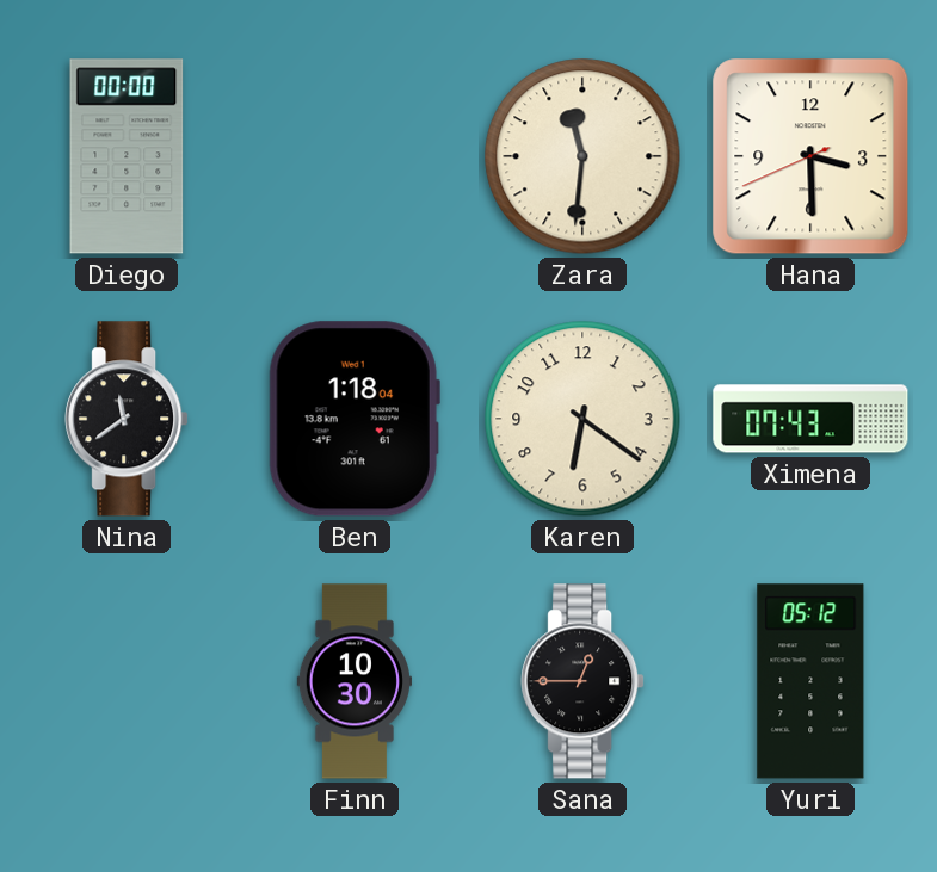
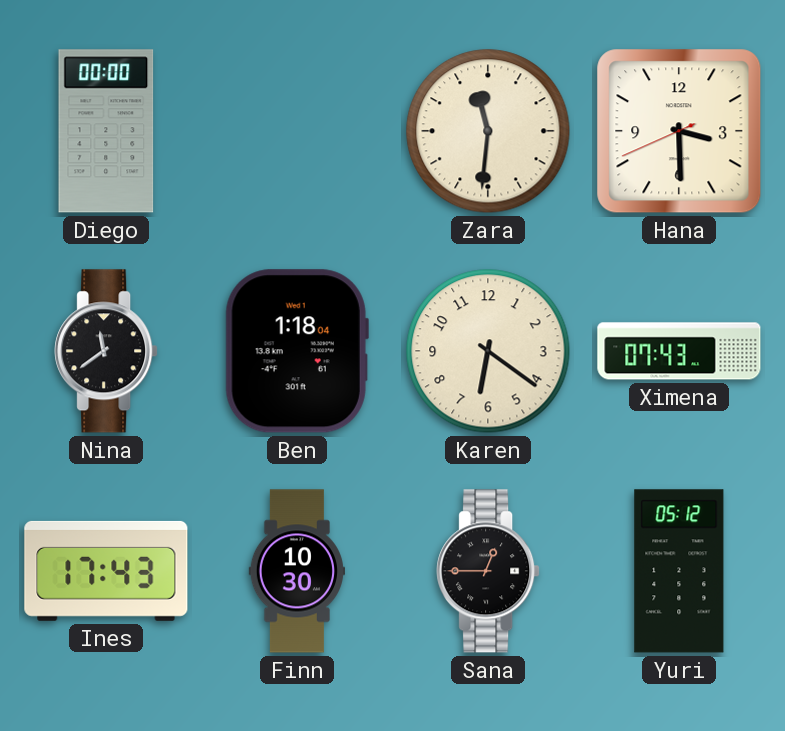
Ines: none -> 17:43 (106, 571)
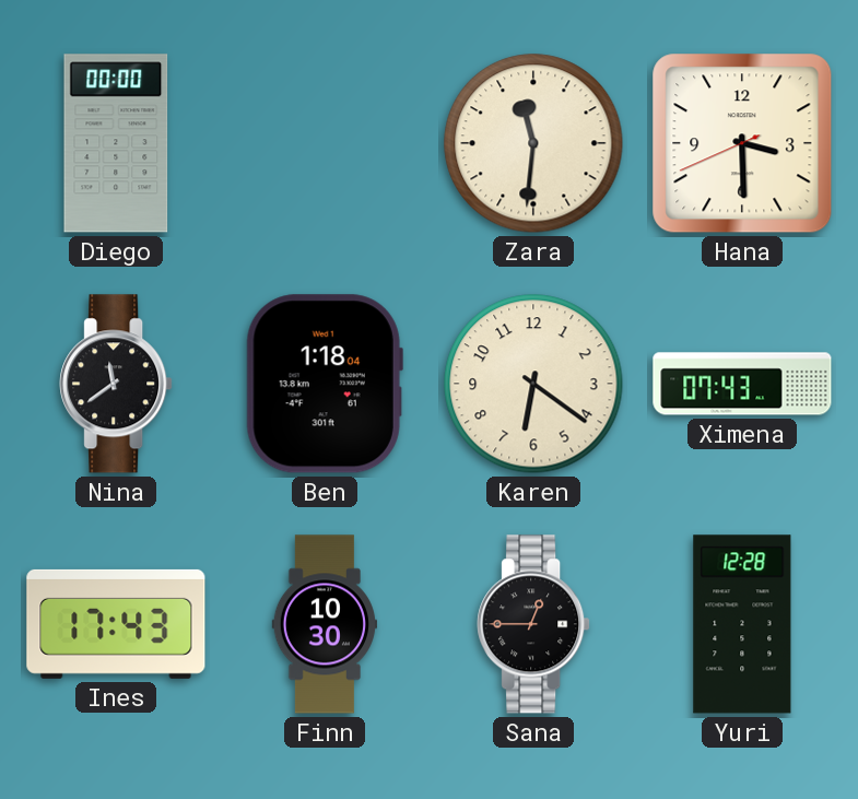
Yuri: 05:12 -> 12:28 (742, 624)
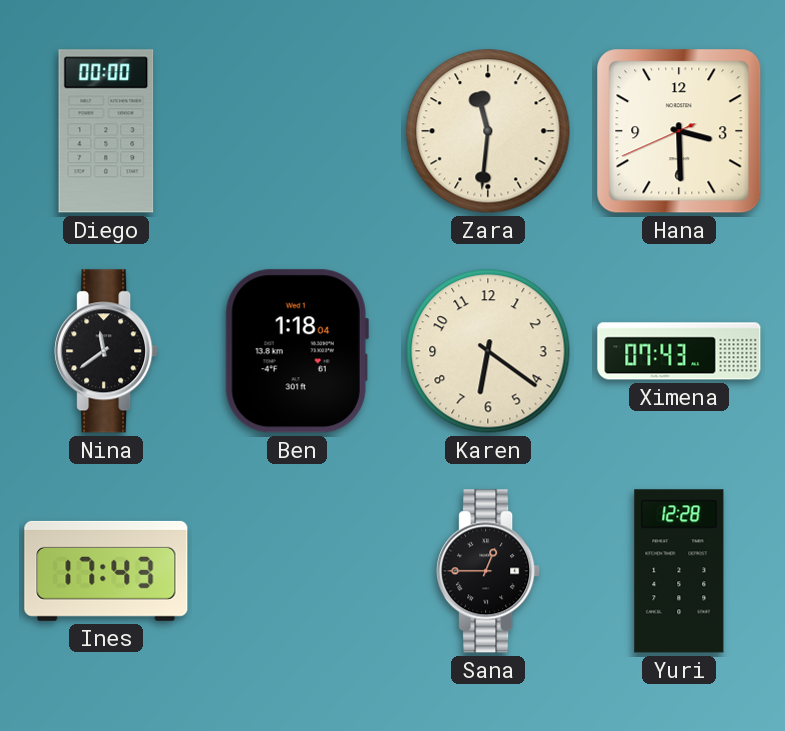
Finn: 10:30 -> none (324, 624)
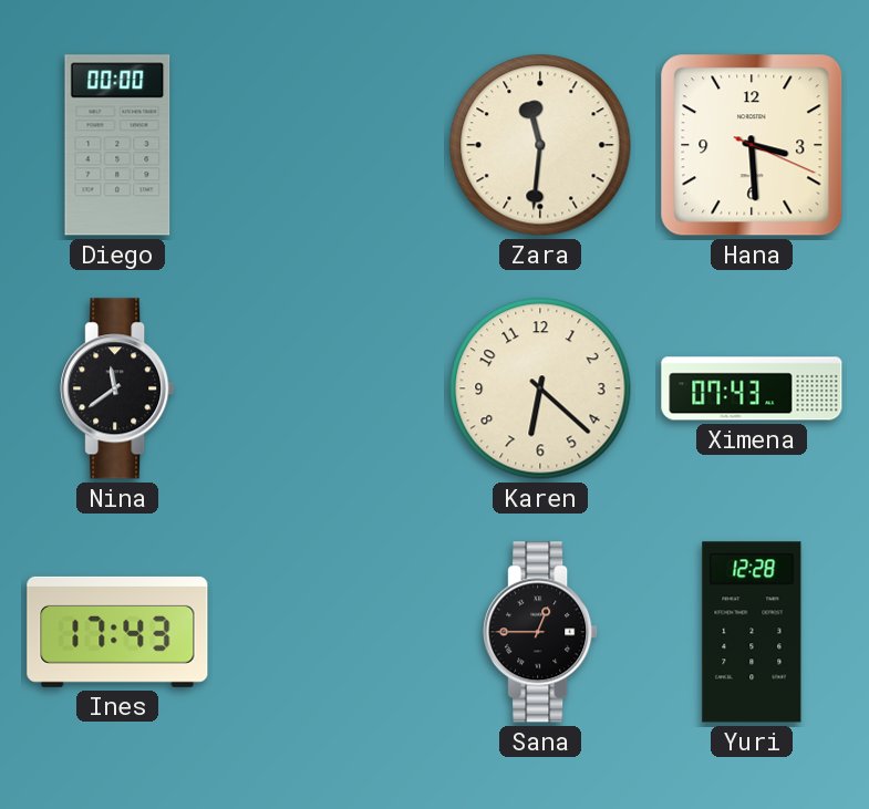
Hana: 3:29:41 -> 3:29:19 (752, 145)
Ben: 1:18 -> none (297, 351)
Karen: 6:21 -> 6:22 (540, 388)
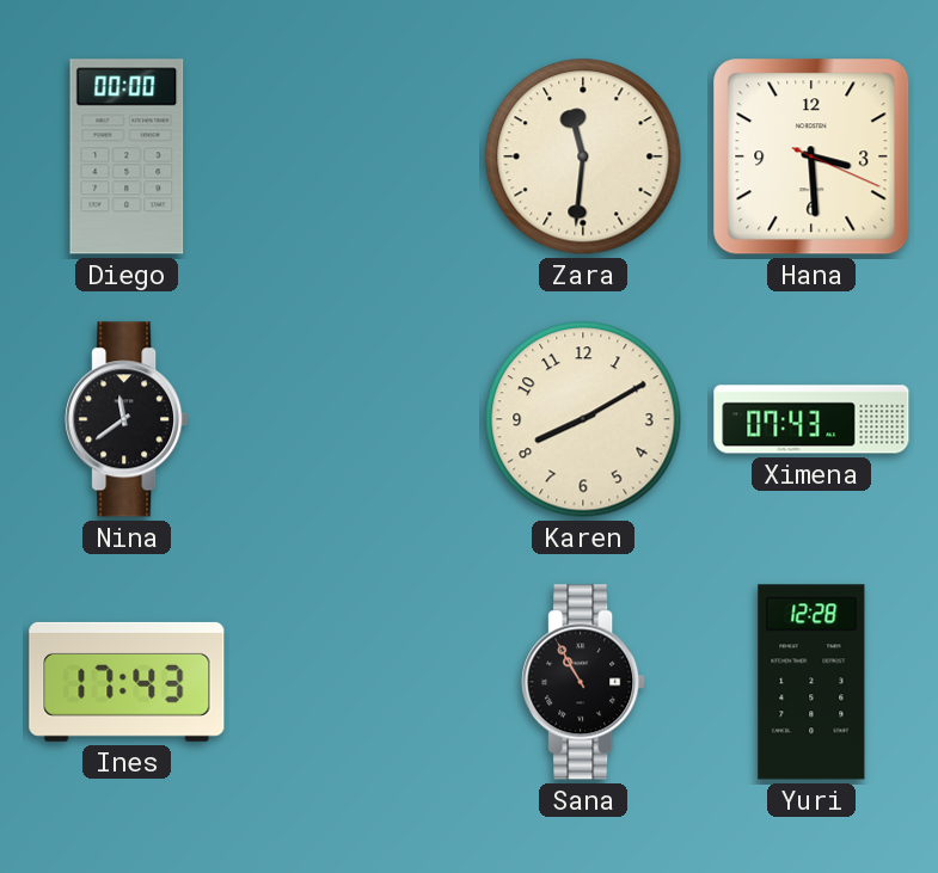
Karen: 6:22 -> 8:10 (583, 419)
Sana: 12:45 -> 10:55 (583, 682)
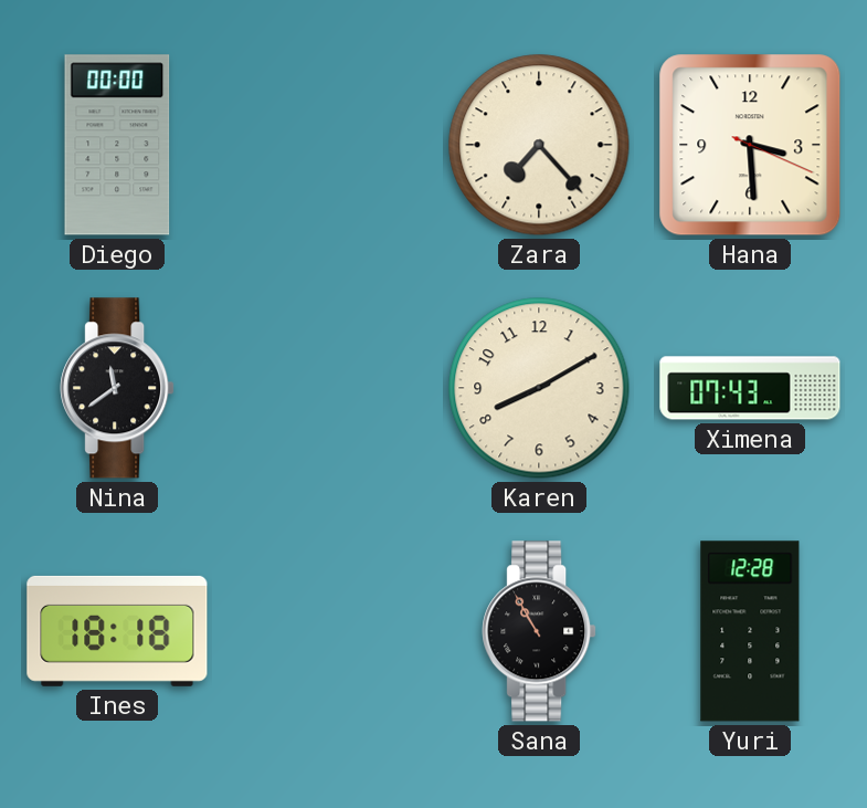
Zara: 11:31 -> 7:23 (539, 145)
Ines: 17:43 -> 18:18 (117, 631)
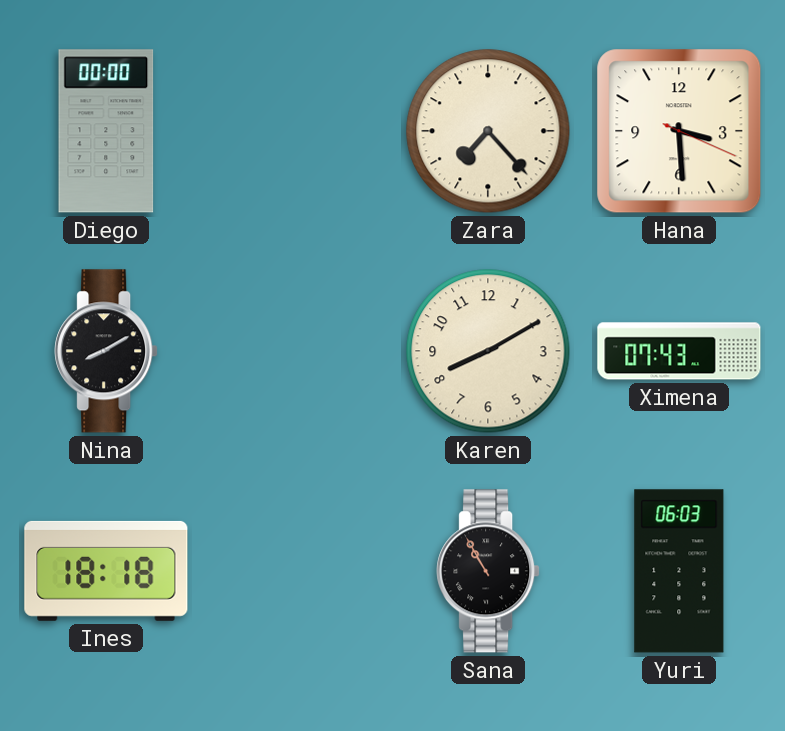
Nina: 11:39 -> 8:10 (106, 351)
Yuri: 12:28 -> 06:03 (679, 571)
